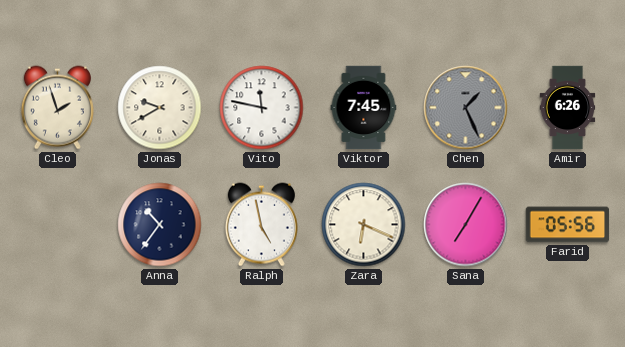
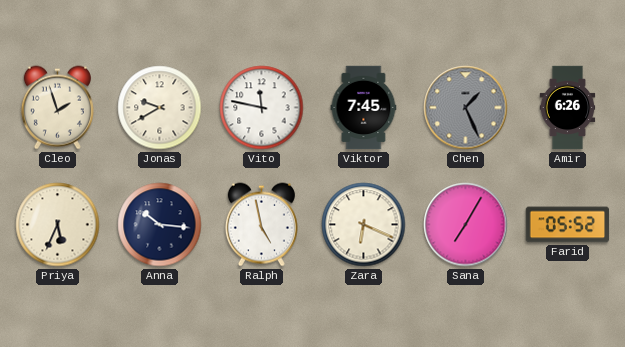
Priya: none -> 5:34 (58, 225)
Anna: 10:36 -> 10:16 (160, 225)
Farid: 05:56 -> 05:52 (568, 225)
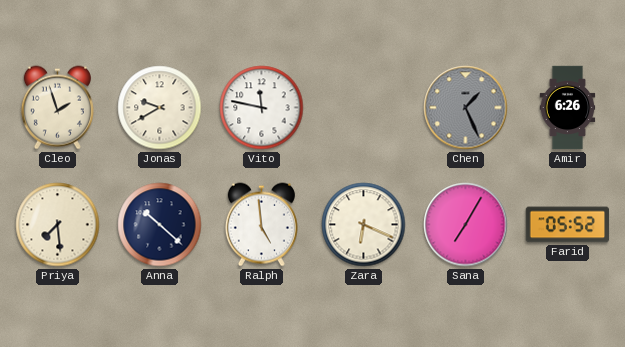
Viktor: 7:45 -> none (364, 108)
Priya: 5:34 -> 7:29 (58, 225)
Anna: 10:16 -> 10:22 (160, 225)
Ralph: 4:58 -> 4:59 (261, 225)
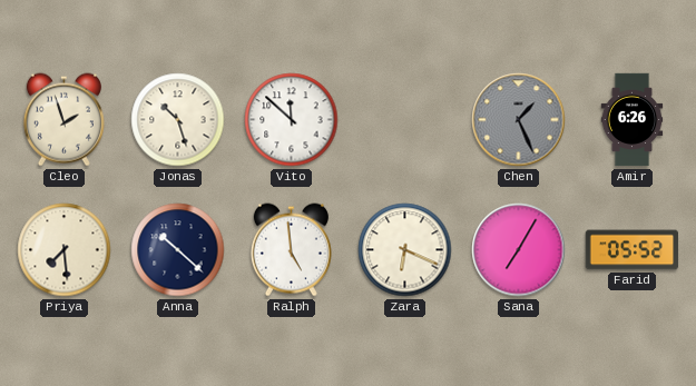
Jonas: 9:40 -> 10:27 (178, 120)
Vito: 11:47 -> 11:52 (292, 120)
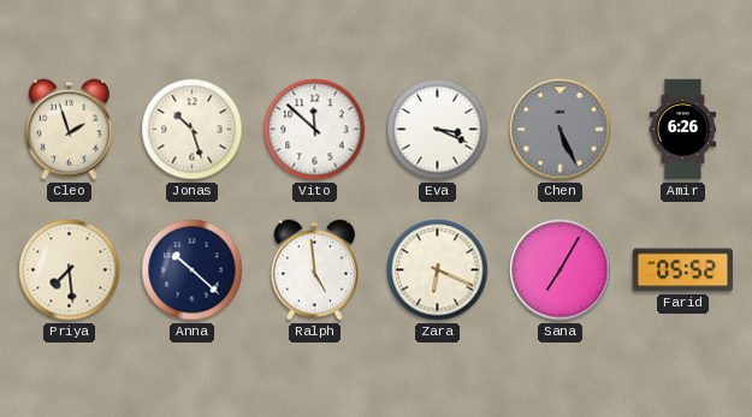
Eva: none -> 3:19 (438, 130)
Chen: 1:26 -> 5:26 (561, 130)
